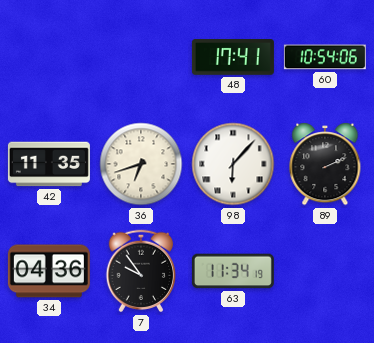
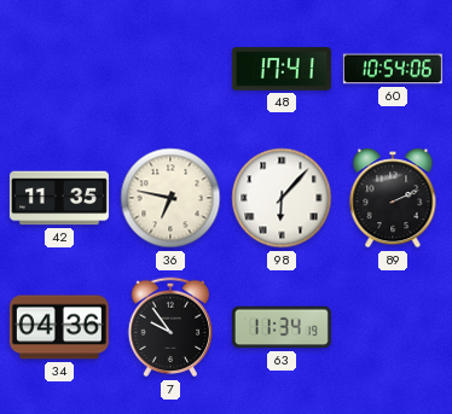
36: 6:42 -> 6:47 (170, 198)
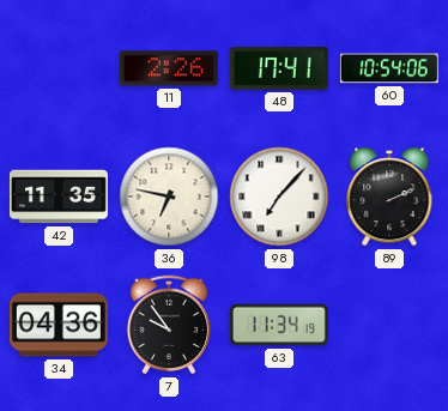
11: none -> 2:26 (169, 68)
98: 6:07 -> 7:07 (279, 197)
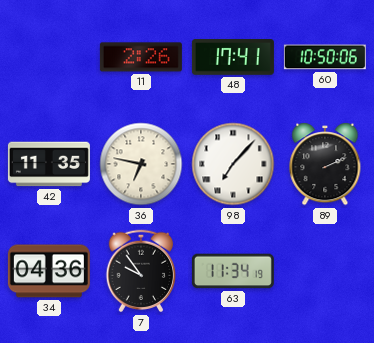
60: 10:54 -> 10:50 (325, 57)
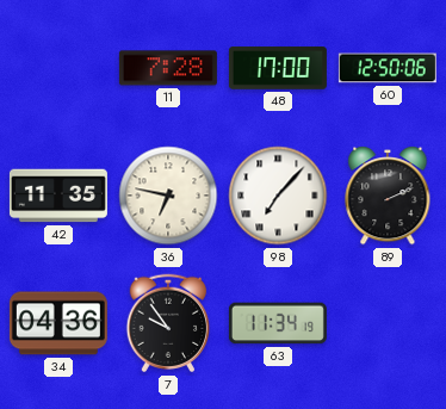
11: 2:26 -> 7:28 (168, 68)
48: 17:41 -> 17:00 (278, 68)
60: 10:50 -> 12:50 (388, 68)
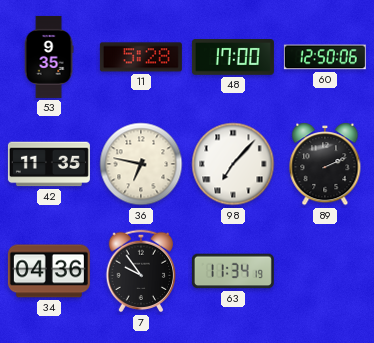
53: none -> 9:35 (49, 57)
11: 7:28 -> 5:28 (141, 57)
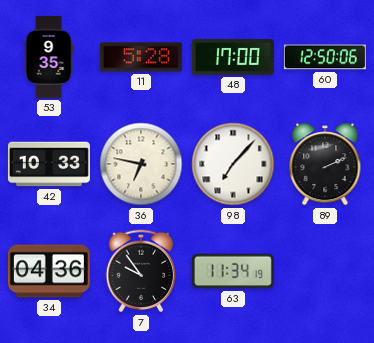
42: 11:35 -> 10:33 (49, 164)
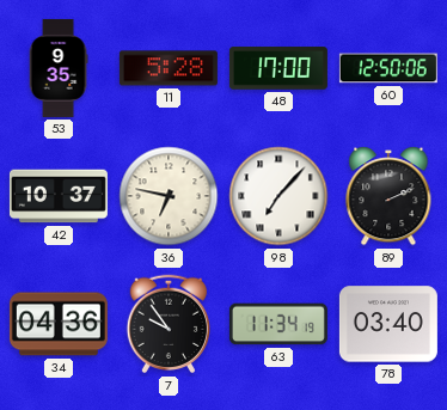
42: 10:33 -> 10:37 (59, 196)
78: none -> 03:40 (388, 324)
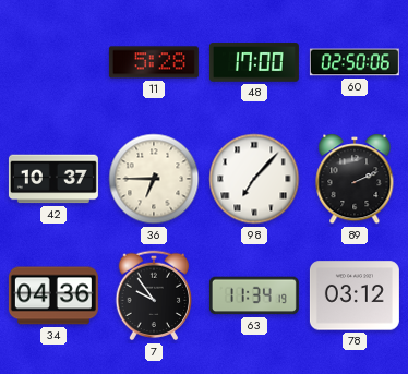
53: 9:35 -> none (59, 68)
60: 12:50 -> 02:50 (355, 62)
36: 6:47 -> 6:45 (154, 179)
78: 03:40 -> 03:12 (355, 295)
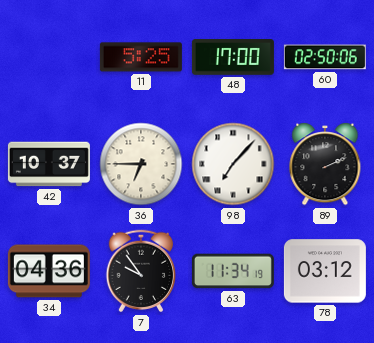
11: 5:28 -> 5:25 (141, 57)
